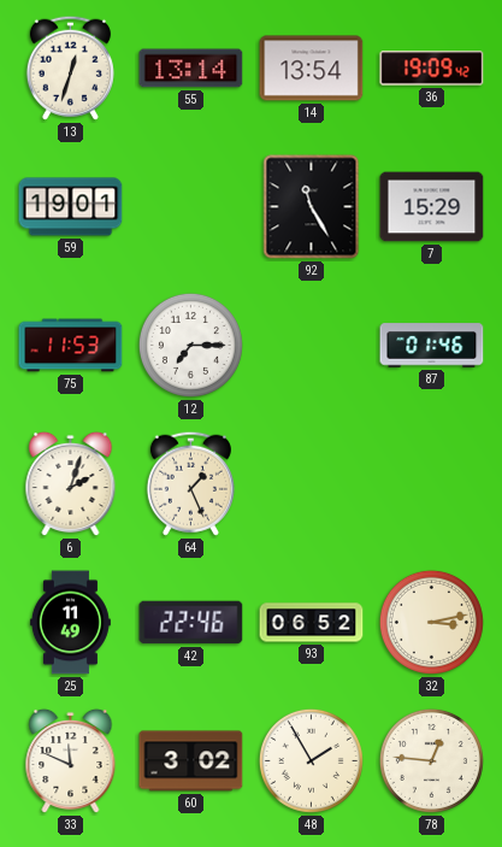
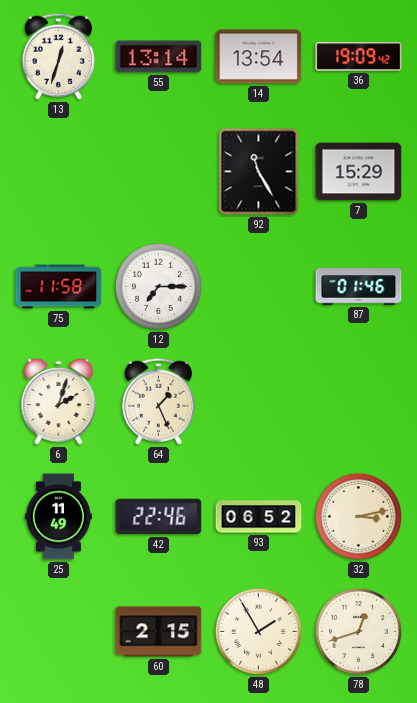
59: 19:01 -> none (71, 207)
75: 11:53 -> 11:58 (59, 287)
33: 11:49 -> none (71, 761)
60: 3:02 -> 2:15 (159, 632)
78: 12:46 -> 12:42 (358, 631)
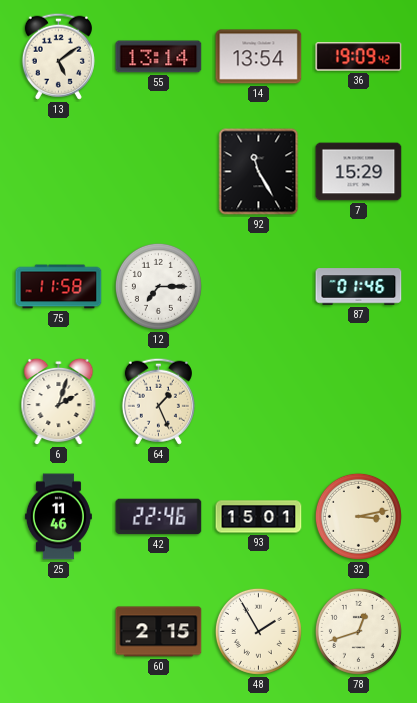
13: 12:33 -> 5:09 (58, 56)
25: 11:49 -> 11:46 (58, 517)
93: 06:52 -> 15:01 (259, 517)
